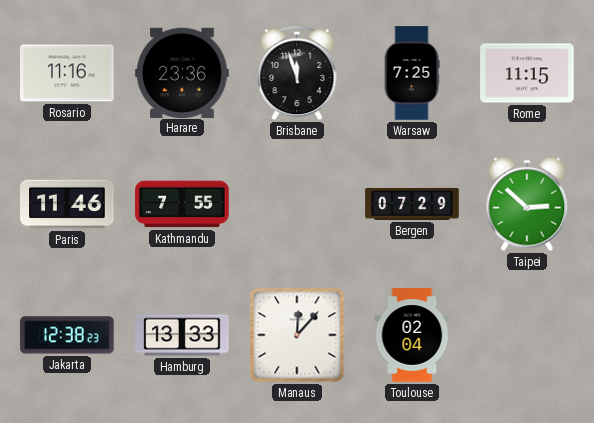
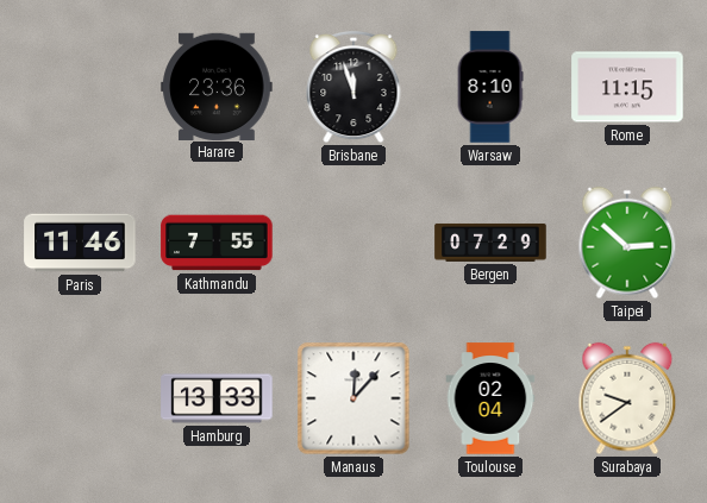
Rosario: 11:16 -> none (67, 73)
Warsaw: 7:25 -> 8:10 (490, 87)
Jakarta: 12:38 -> none (67, 335)
Surabaya: none -> 9:39 (627, 398)
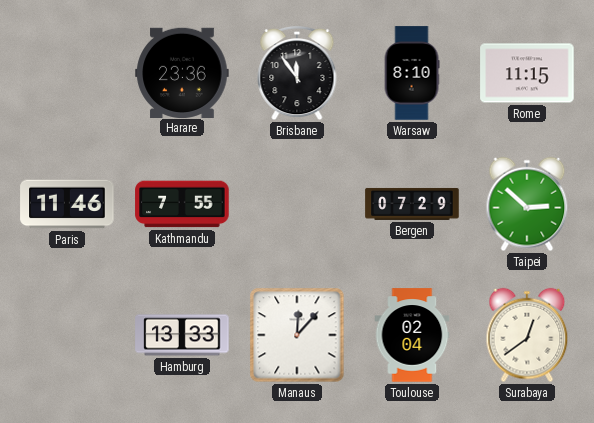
Brisbane: 11:57 -> 11:54 (297, 73)
Surabaya: 9:39 -> 12:39 (527, 335)
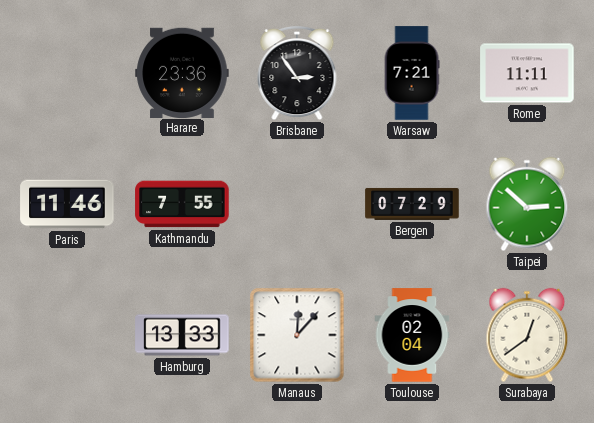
Brisbane: 11:54 -> 2:54 (297, 73)
Warsaw: 8:10 -> 7:21 (412, 73)
Rome: 11:15 -> 11:11 (527, 73)
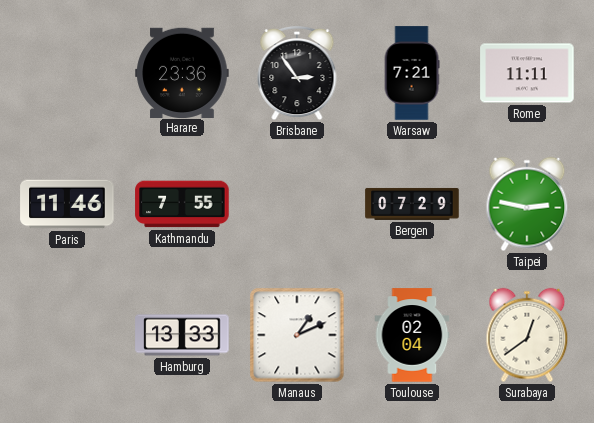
Taipei: 2:52 -> 2:47 (527, 204)
Manaus: 12:07 -> 1:11 (297, 335)
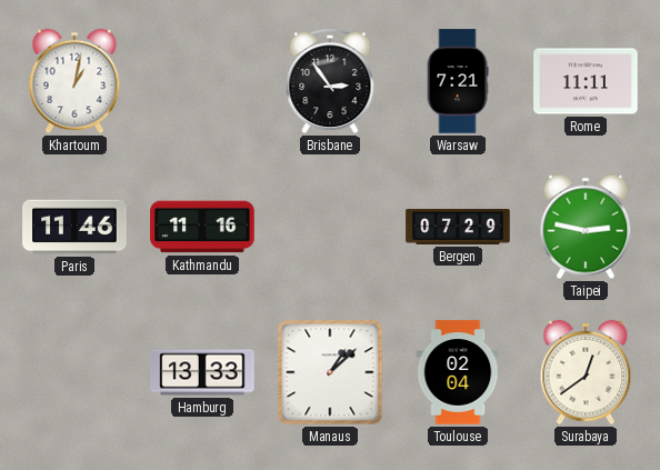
Khartoum: none -> 1:02 (74, 81)
Harare: 23:36 -> none (182, 72)
Kathmandu: 7:55 -> 11:16 (202, 227)
Manaus: 1:11 -> 1:08 (330, 372)
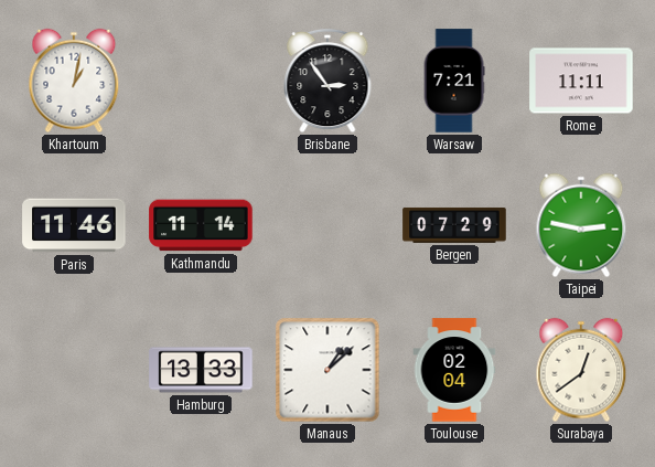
Kathmandu: 11:16 -> 11:14 (201, 225)
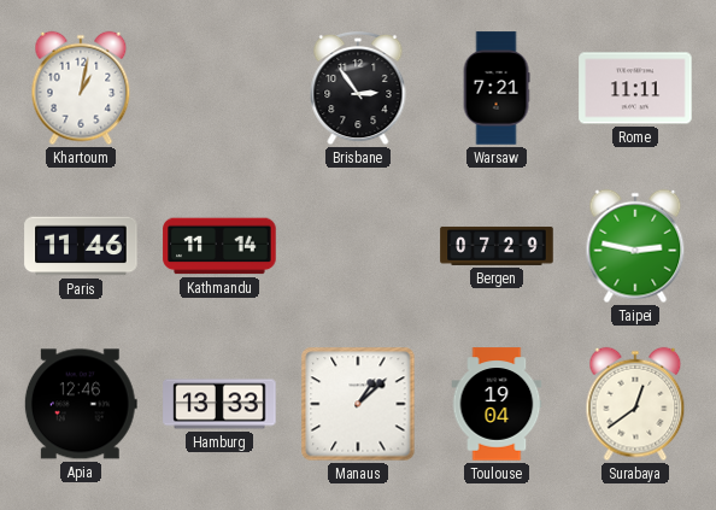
Apia: none -> 12:46 (81, 404)
Toulouse: 02:04 -> 19:04 (497, 404)
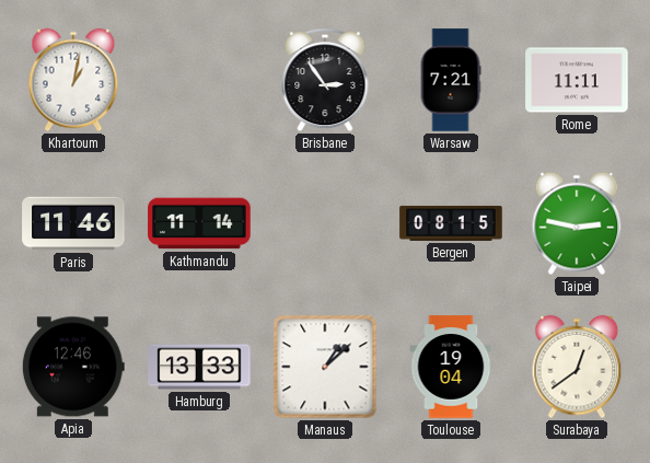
Bergen: 07:29 -> 08:15 (451, 223)
